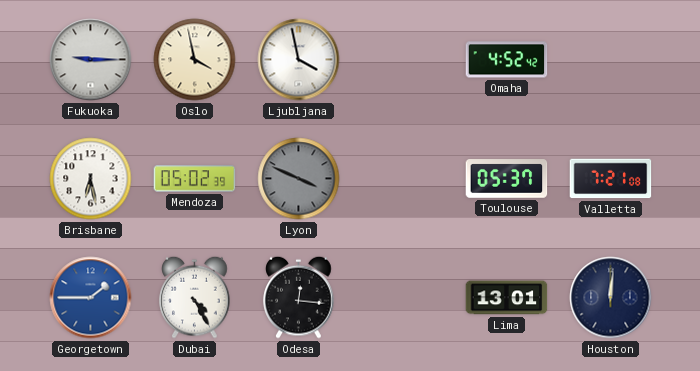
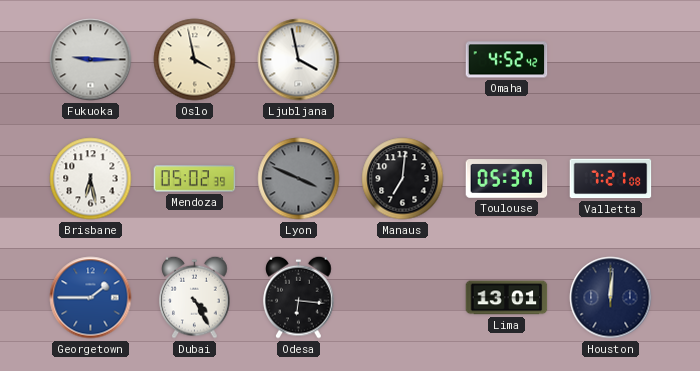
Manaus: none -> 7:01 (403, 179)
Odesa: 12:16 -> 6:16 (299, 297)
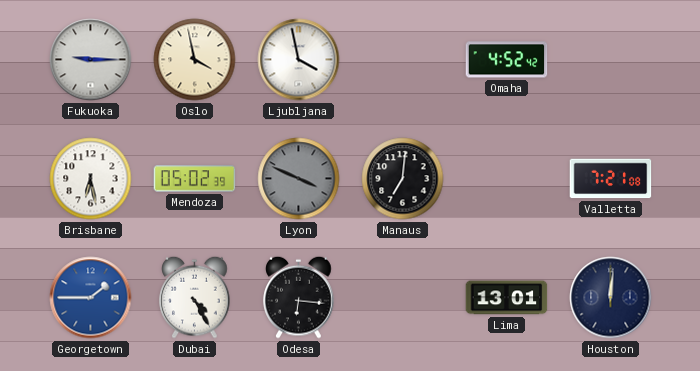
Toulouse: 05:37 -> none (507, 179)
